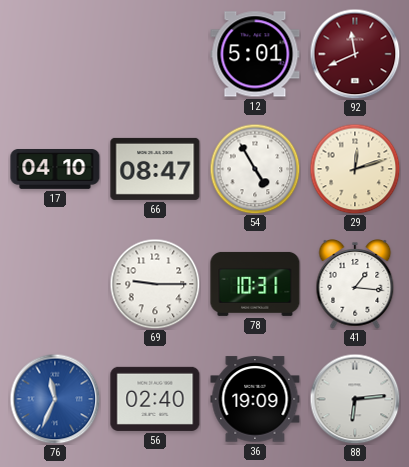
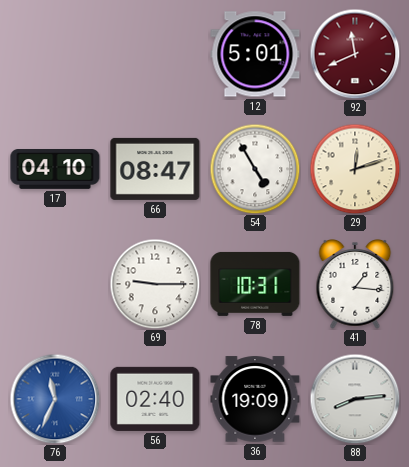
88: 6:14 -> 8:14 (355, 399)
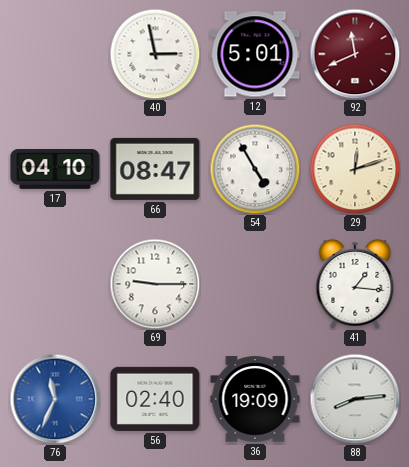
40: none -> 2:58 (155, 54)
78: 10:31 -> none (255, 284)
